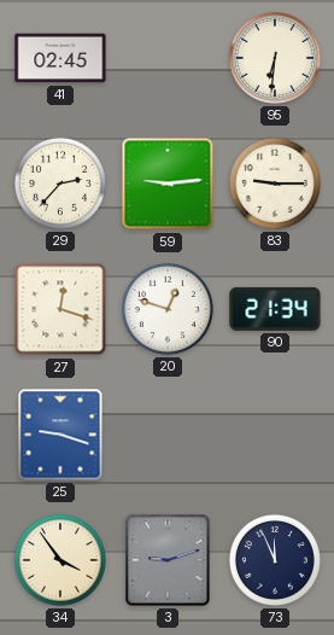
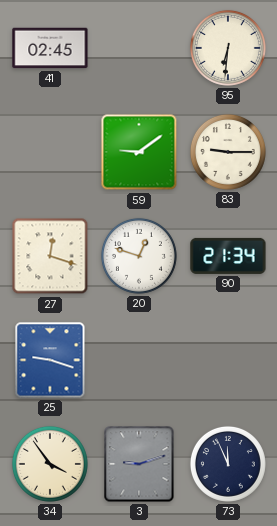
29: 2:37 -> none (60, 183)
59: 9:14 -> 9:09 (139, 152)
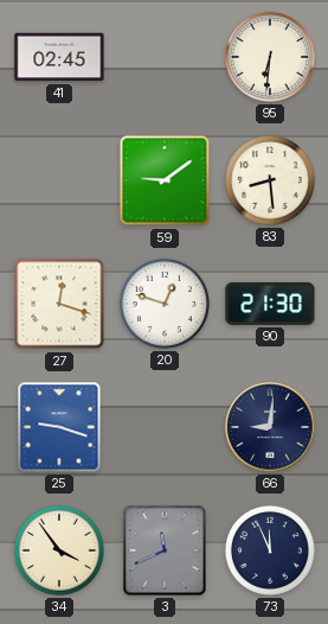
83: 9:15 -> 8:29 (270, 180)
90: 21:34 -> 21:30 (270, 304)
66: none -> 9:01 (270, 427)
3: 9:12 -> 11:41 (165, 550)
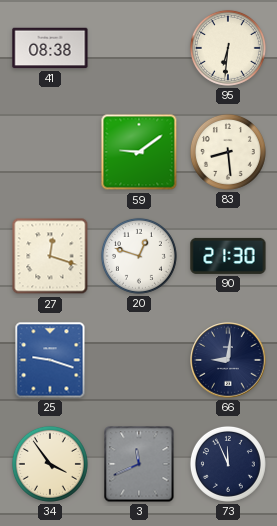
41: 02:45 -> 08:38 (50, 48)
